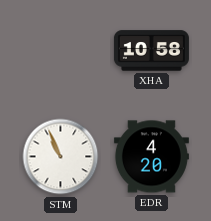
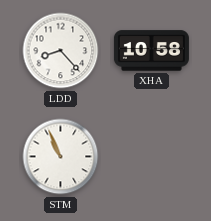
LDD: none -> 8:23 (61, 51)
EDR: 4:20 -> none (151, 157)
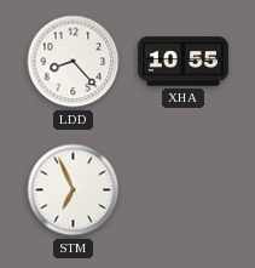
XHA: 10:58 -> 10:55 (182, 62)
STM: 10:56 -> 6:56 (74, 190)
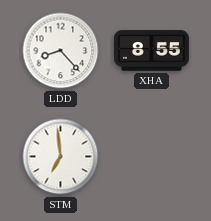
XHA: 10:55 -> 8:55 (151, 51)
STM: 6:56 -> 6:59 (61, 157)
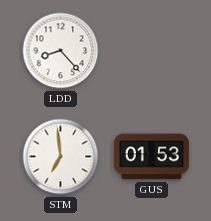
XHA: 8:55 -> none (151, 51)
GUS: none -> 01:53 (151, 157)
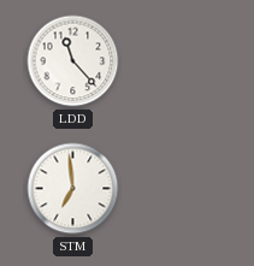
LDD: 8:23 -> 11:23 (73, 61)
GUS: 01:53 -> none (151, 157)
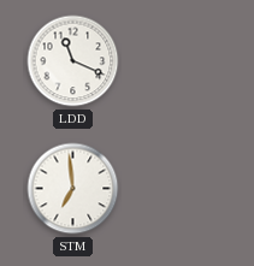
LDD: 11:23 -> 11:19 (73, 61)
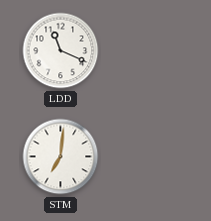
STM: 6:59 -> 7:01 (61, 157)
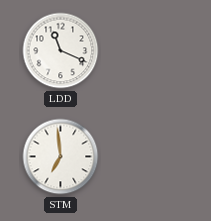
STM: 7:01 -> 6:59 (61, 157)
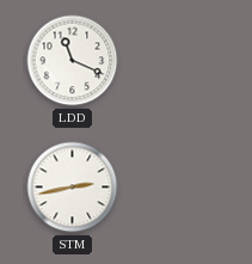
STM: 6:59 -> 2:43 (73, 188)
